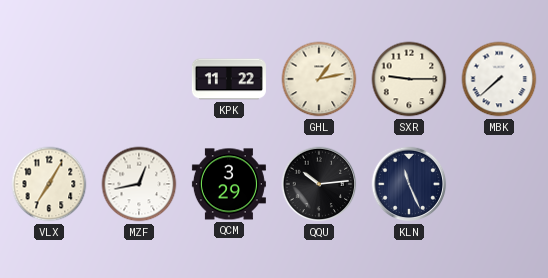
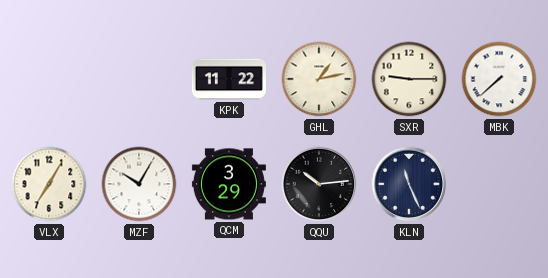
MZF: 12:43 -> 10:05 (139, 184)
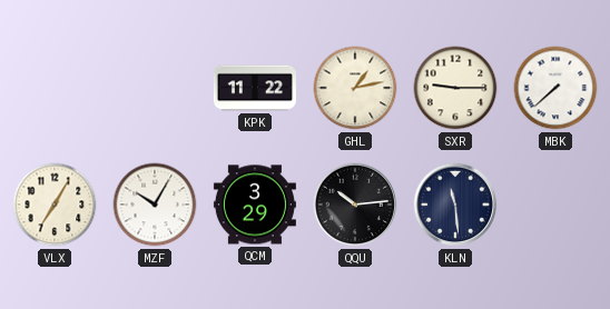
KLN: 11:26 -> 11:29 (455, 205)
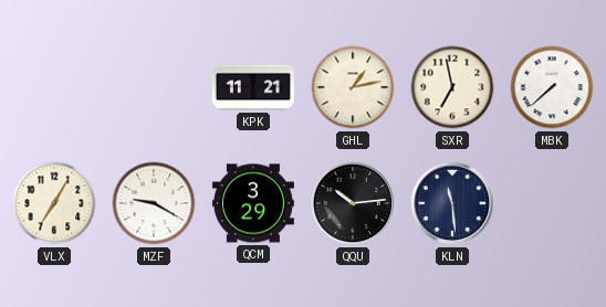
KPK: 11:22 -> 11:21 (253, 87)
SXR: 9:15 -> 6:58 (452, 87)
MZF: 10:05 -> 9:20 (154, 203)
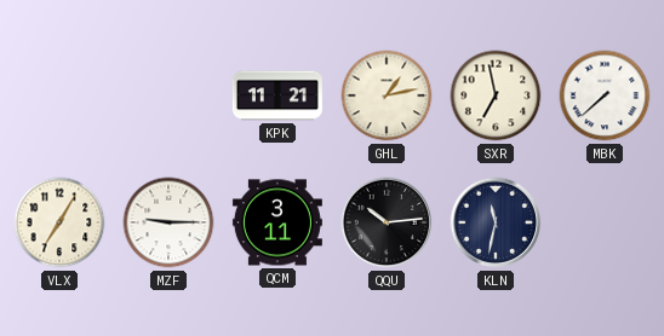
MZF: 9:20 -> 9:15 (168, 222)
QCM: 3:29 -> 3:11 (277, 222)
KLN: 11:29 -> 11:32 (496, 222)
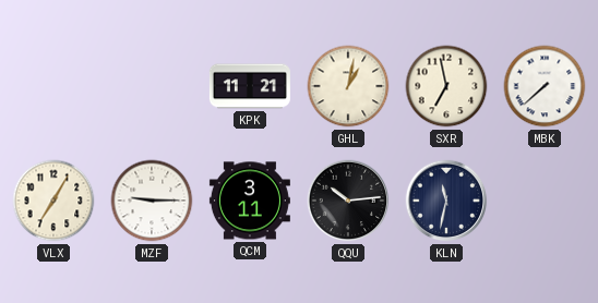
GHL: 1:13 -> 1:02 (348, 86)
